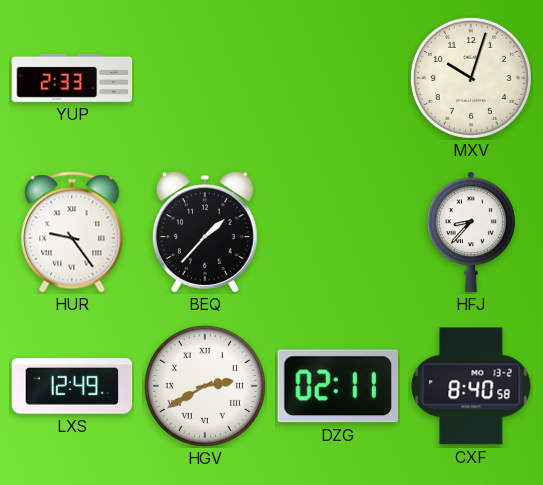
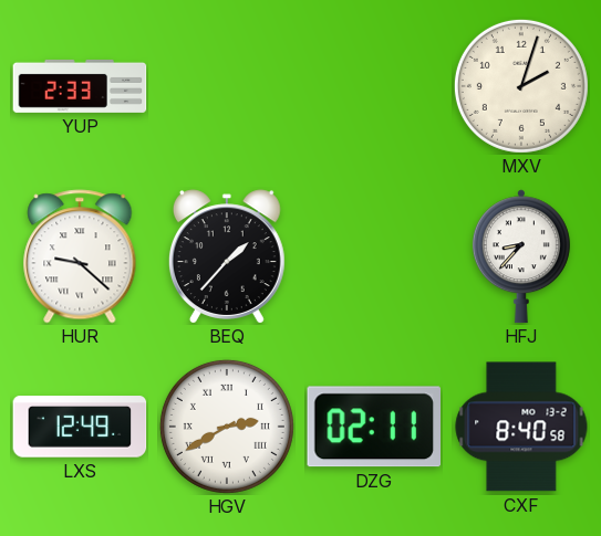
MXV: 10:03 -> 2:03 (521, 86)
HUR: 9:24 -> 9:22 (80, 256)
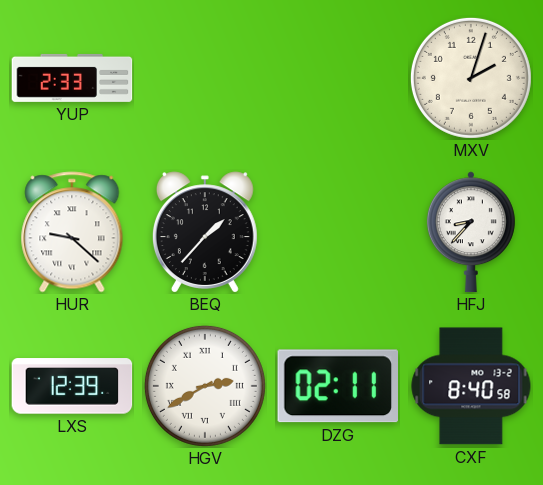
LXS: 12:49 -> 12:39 (72, 386)
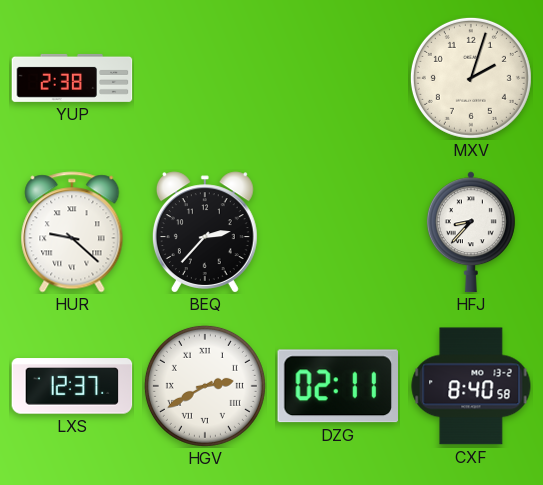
YUP: 2:33 -> 2:38 (72, 78)
BEQ: 1:37 -> 2:37 (205, 232)
LXS: 12:39 -> 12:37 (72, 386)
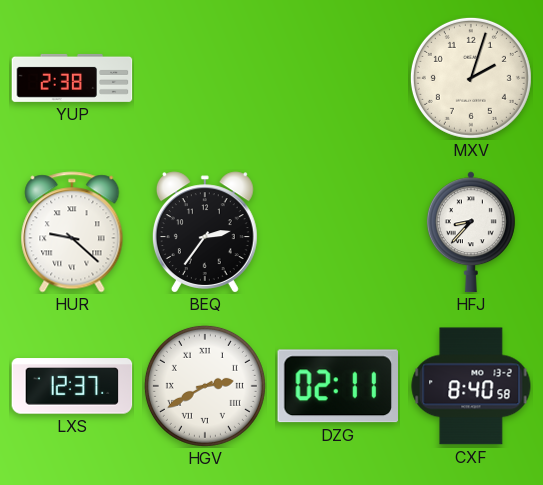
BEQ: 2:37 -> 2:36 (205, 232)
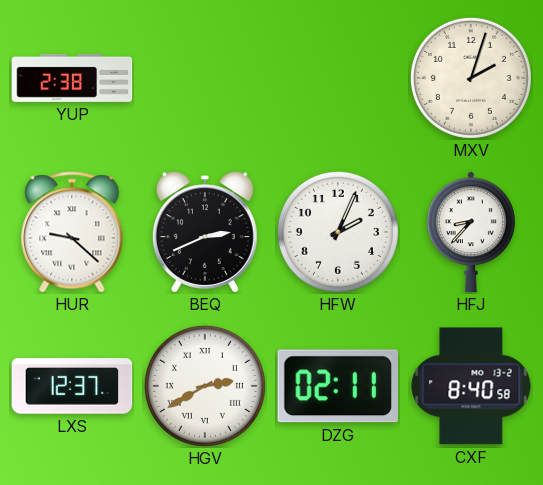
BEQ: 2:36 -> 2:41 (205, 232)
HFW: none -> 2:04 (338, 232)
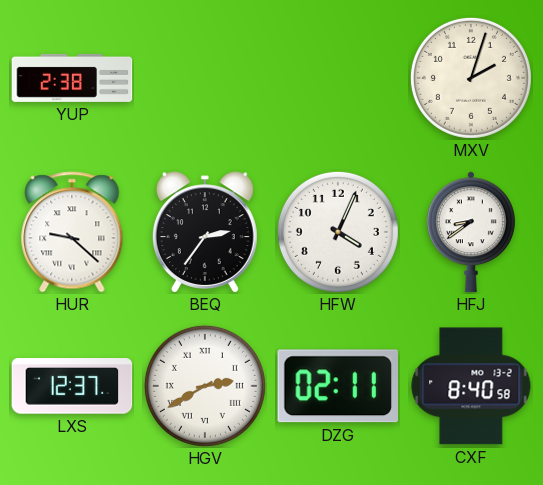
BEQ: 2:41 -> 2:36 (205, 232)
HFW: 2:04 -> 4:04 (338, 232)
HFJ: 8:37 -> 8:39 (471, 232)
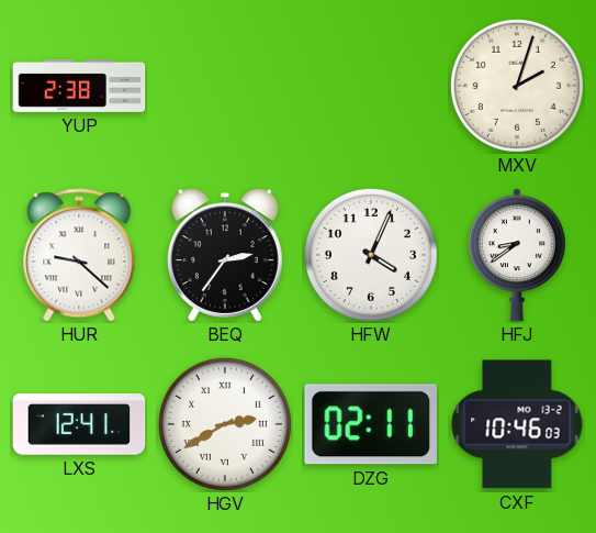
LXS: 12:37 -> 12:41 (79, 424)
CXF: 8:40 -> 10:46 (517, 424)
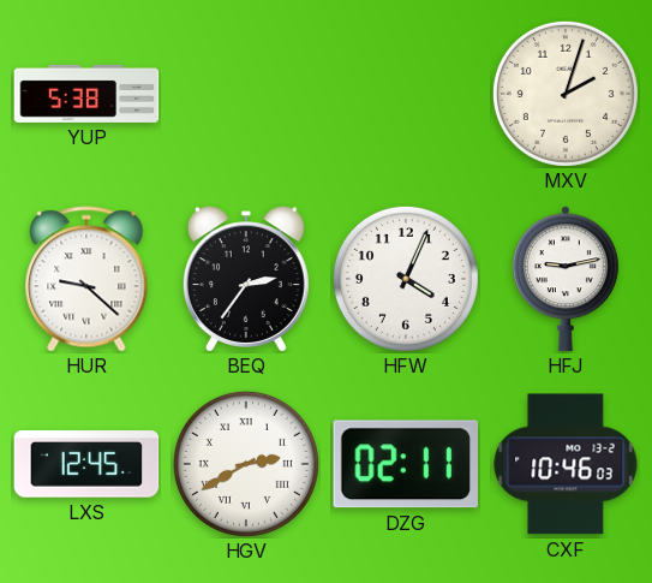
YUP: 2:38 -> 5:38 (86, 94)
HFJ: 8:39 -> 9:13 (566, 279)
LXS: 12:41 -> 12:45 (86, 464)
